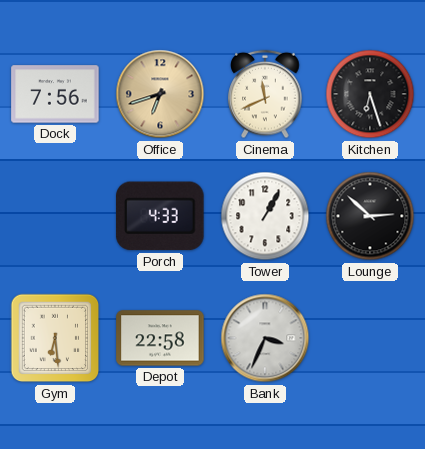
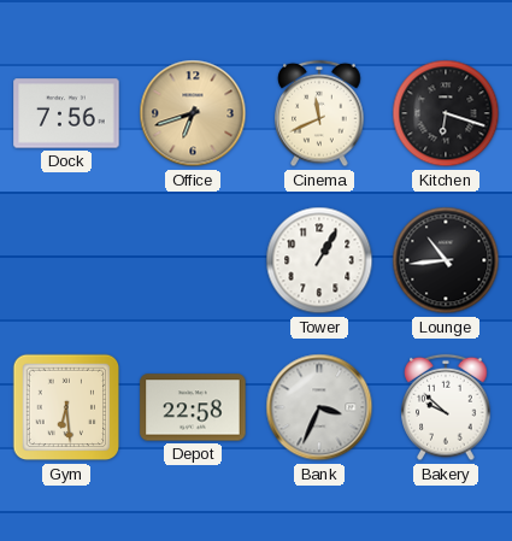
Kitchen: 6:27 -> 6:18 (446, 113)
Porch: 4:33 -> none (160, 216)
Lounge: 2:52 -> 10:44 (446, 260)
Bakery: none -> 9:52 (446, 407)
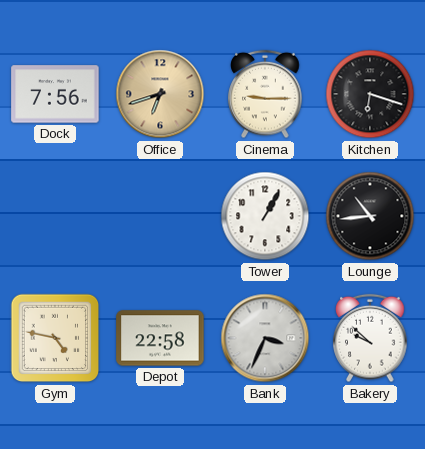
Cinema: 11:41 -> 9:15 (265, 94)
Gym: 6:29 -> 4:47 (55, 338)
